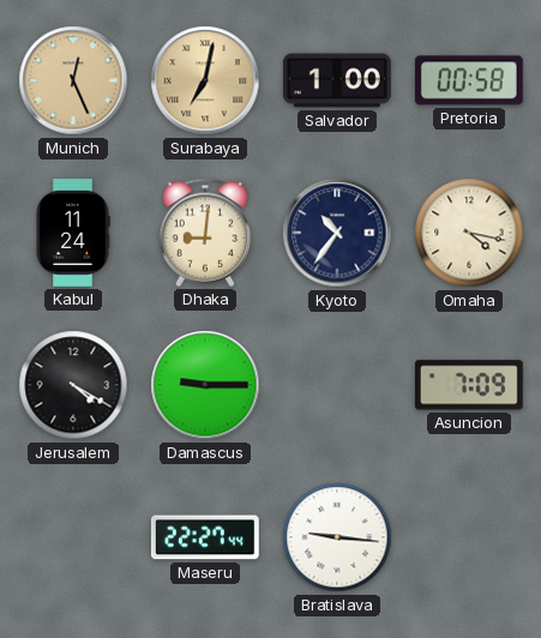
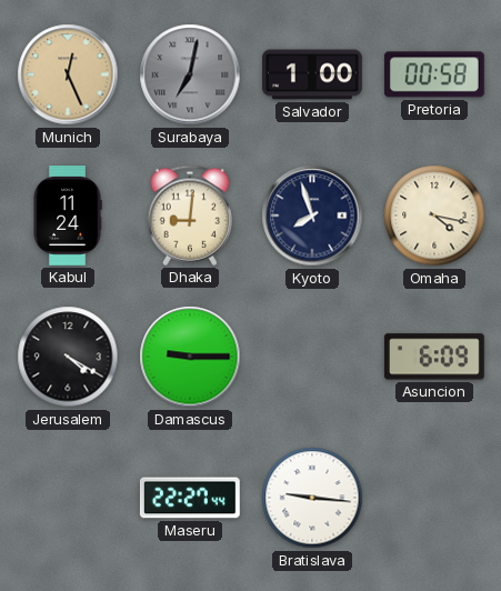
Surabaya dial: champagne -> grey (190, 74)
Kyoto: 10:36 -> 7:57 (312, 216)
Asuncion: 7:09 -> 6:09 (434, 357)
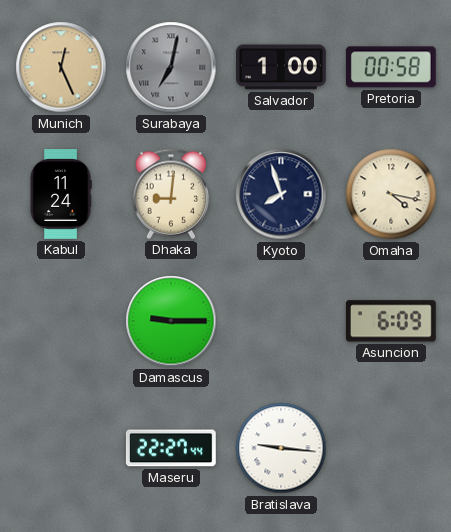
Jerusalem: 4:20 -> none (68, 357)
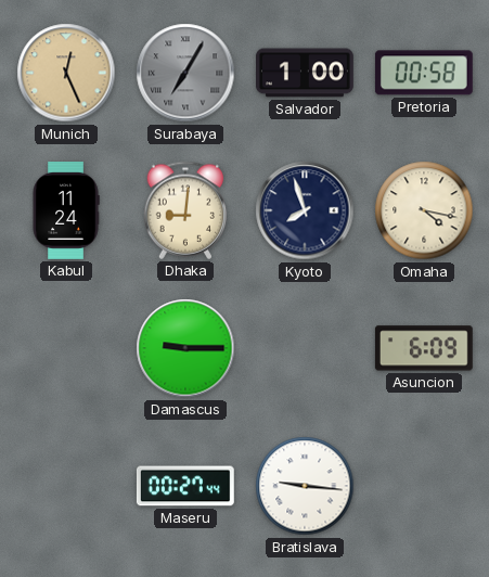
Surabaya: 7:02 -> 7:05 (185, 73)
Maseru: 22:27 -> 00:27 (185, 486)
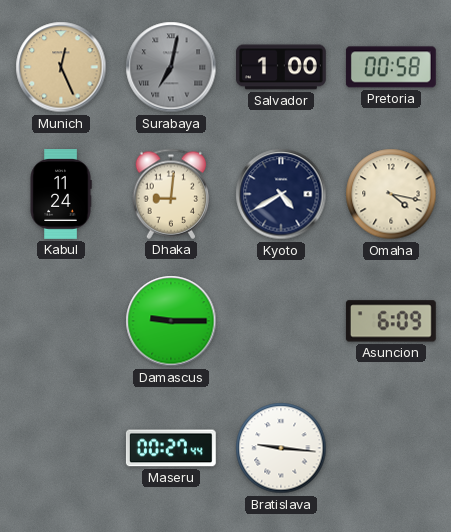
Surabaya: 7:05 -> 7:02 (171, 67)
Kyoto: 7:57 -> 4:40 (281, 194)
